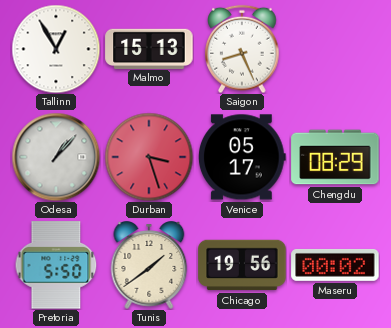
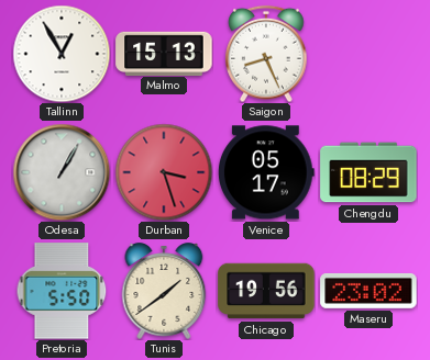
Odesa: 1:07 -> 1:05 (62, 172)
Maseru: 00:02 -> 23:02 (368, 291)
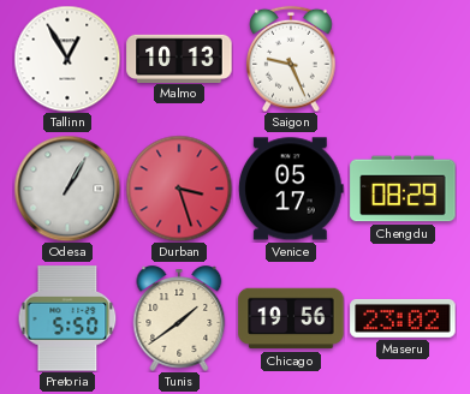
Malmo: 15:13 -> 10:13 (179, 58)
Saigon: 8:26 -> 9:26 (291, 59)
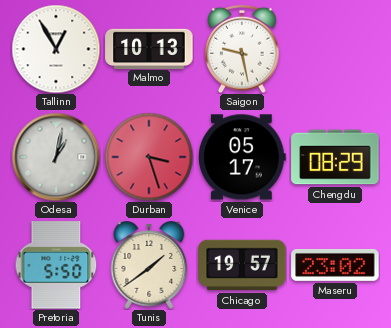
Saigon: 9:26 -> 9:28 (242, 49)
Odesa: 1:05 -> 1:02 (56, 157)
Chicago: 19:56 -> 19:57 (242, 265)
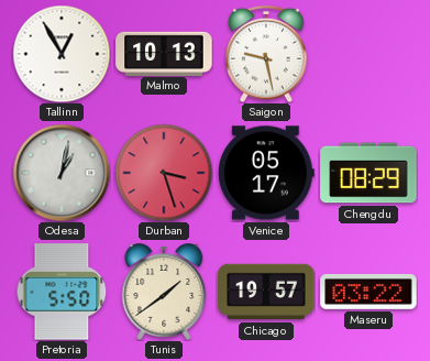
Maseru: 23:02 -> 03:22 (368, 292)
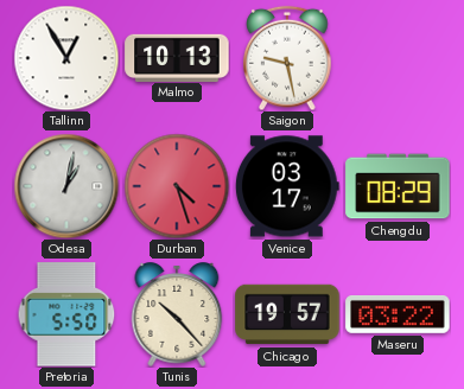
Durban: 3:27 -> 4:27 (177, 186)
Venice: 05:17 -> 03:17 (288, 186)
Tunis: 1:39 -> 10:23 (177, 314)
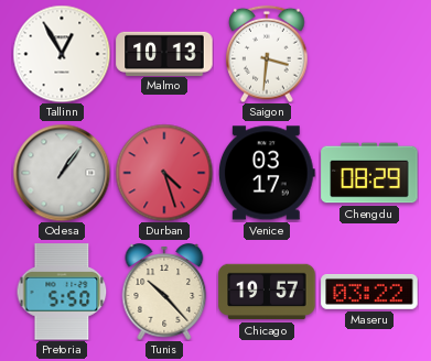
Saigon: 9:28 -> 3:31 (267, 54)
Odesa: 1:02 -> 1:06 (62, 173)
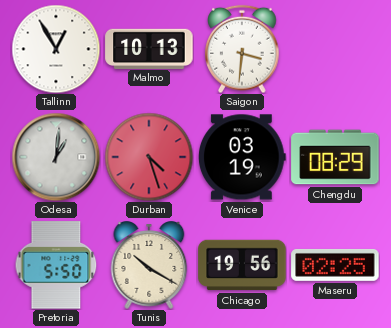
Odesa: 1:06 -> 1:01 (56, 157)
Venice: 03:17 -> 03:19 (243, 157)
Tunis: 10:23 -> 10:20 (149, 265)
Chicago: 19:57 -> 19:56 (242, 265)
Maseru: 03:22 -> 02:25 (335, 265)
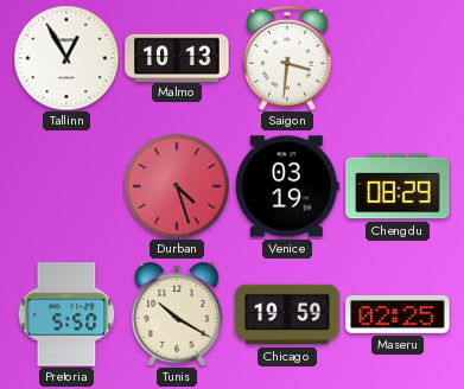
Odesa: 1:01 -> none (56, 157)
Chicago: 19:56 -> 19:59 (287, 314)
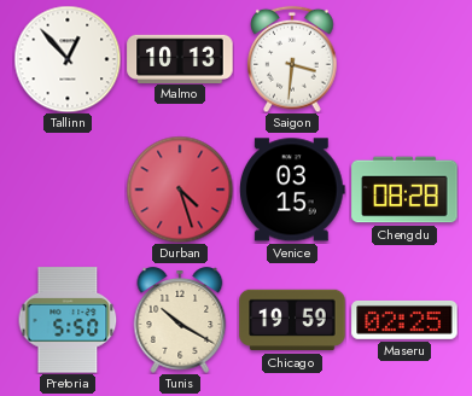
Tallinn: 12:55 -> 12:53 (68, 59)
Venice: 03:19 -> 03:15 (293, 190)
Chengdu: 08:29 -> 08:28 (404, 190)
